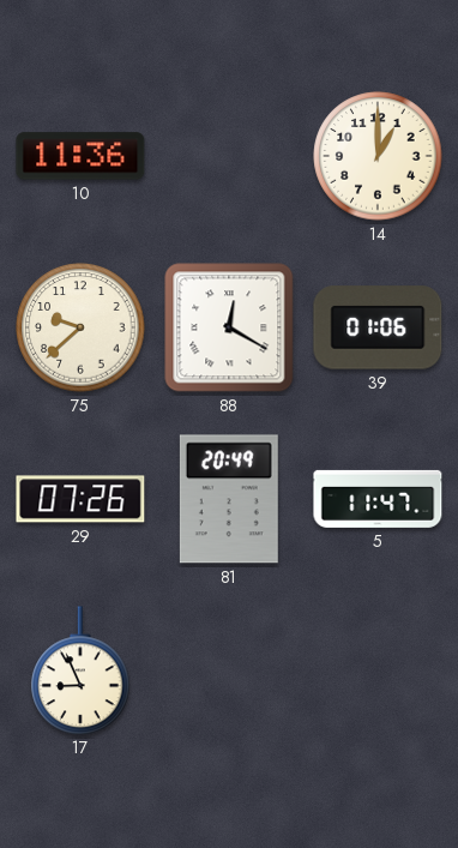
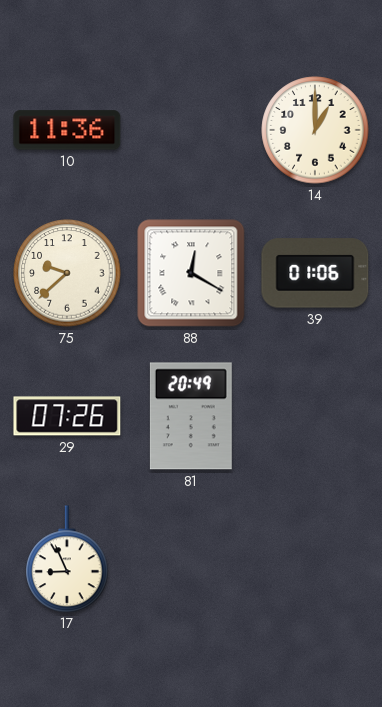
5: 11:47 -> none (378, 499)
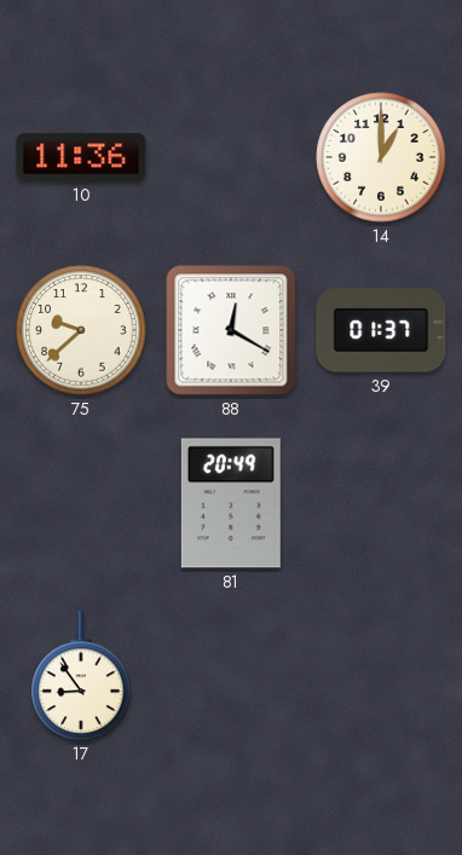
39: 01:06 -> 01:37 (381, 330)
29: 07:26 -> none (67, 416)
17: 8:56 -> 8:54 (81, 676)
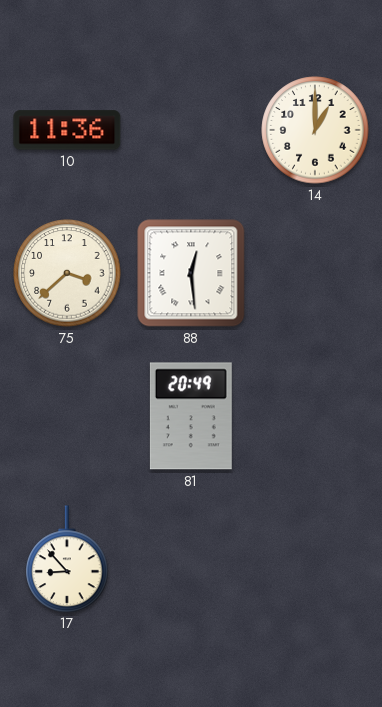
75: 9:38 -> 3:38 (67, 273)
88: 12:20 -> 12:29 (191, 273)
39: 01:37 -> none (381, 330)
17: 8:54 -> 8:53 (67, 559)
